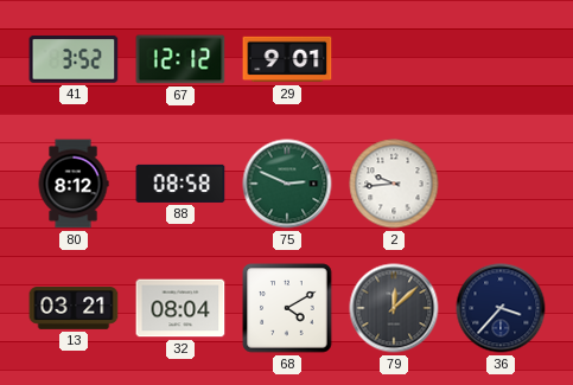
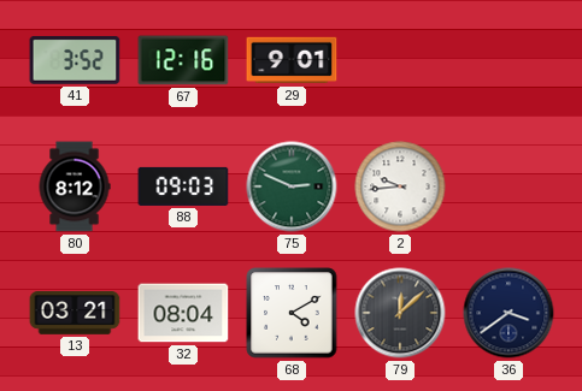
67: 12:12 -> 12:16 (183, 60)
88: 08:58 -> 09:03 (183, 186)
36: 3:37 -> 3:39 (508, 313)
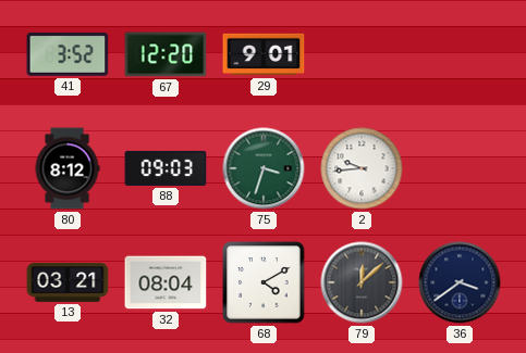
67: 12:16 -> 12:20 (166, 54)
75: 2:49 -> 3:33 (264, 168)
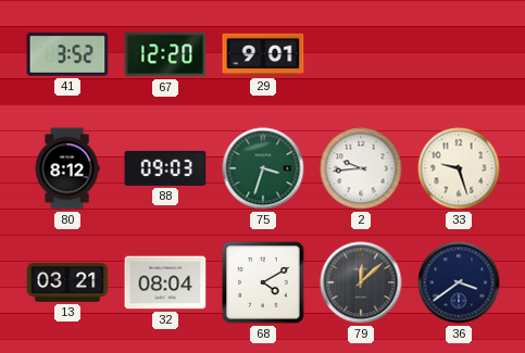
33: none -> 9:27 (459, 168)
